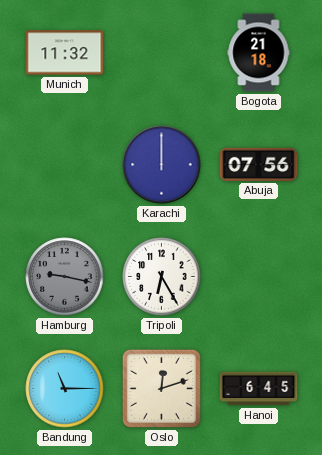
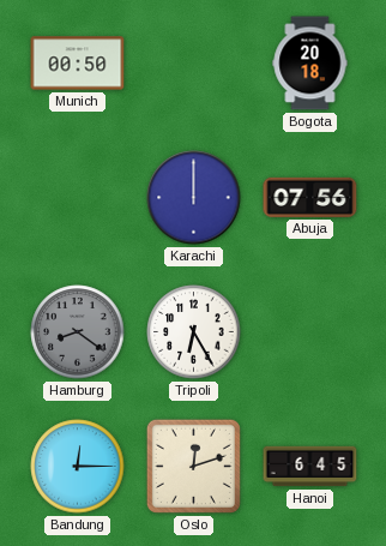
Munich: 11:32 -> 00:50 (78, 64)
Bogota: 21:18 -> 20:18 (310, 64)
Hamburg: 9:17 -> 8:21 (78, 332)
Bandung: 11:15 -> 12:15 (78, 467)
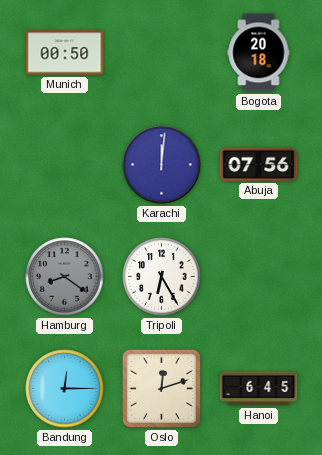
Karachi: 12:00 -> 12:01 (162, 165)
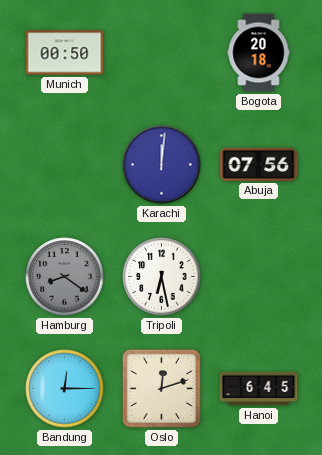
Tripoli: 6:25 -> 6:28 (162, 277)
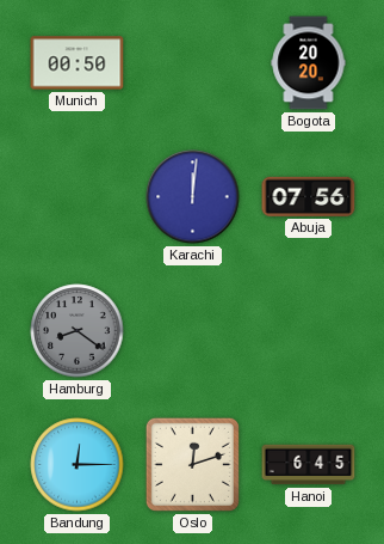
Bogota: 20:18 -> 20:20 (309, 63)
Tripoli: 6:28 -> none (162, 277)
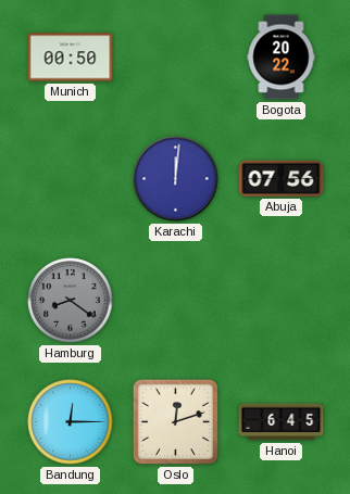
Bogota: 20:20 -> 20:22 (282, 58)
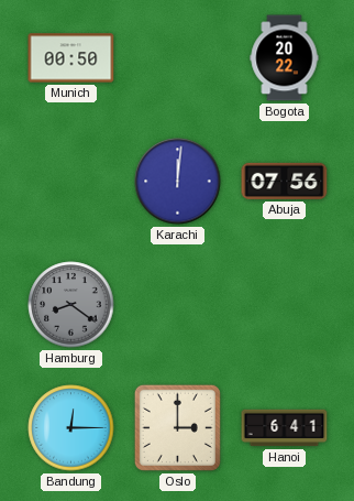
Oslo: 12:12 -> 3:00 (177, 427)
Hanoi: 6:45 -> 6:41 (285, 428)
